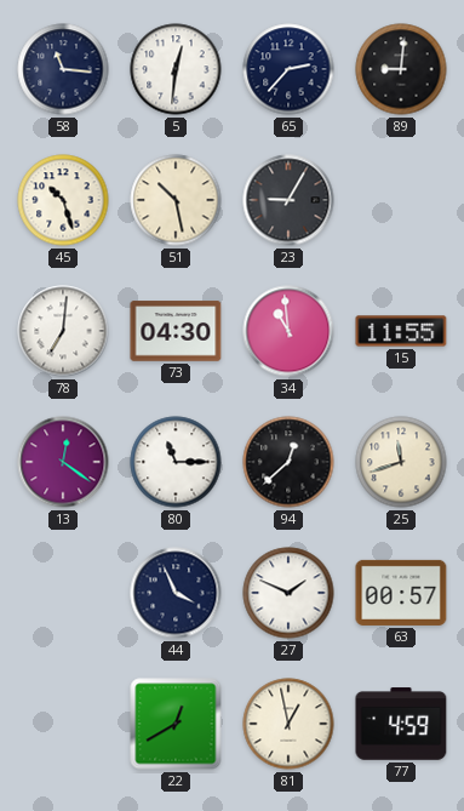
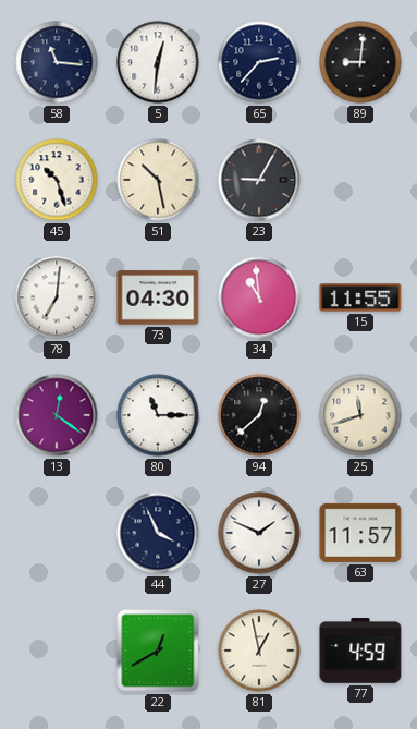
63: 00:57 -> 11:57 (360, 533)
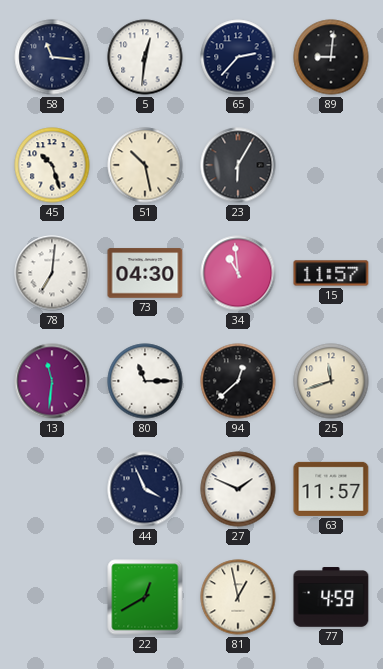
23: 9:05 -> 6:05 (238, 165)
15: 11:55 -> 11:57 (331, 273)
13: 12:21 -> 11:31 (52, 381)
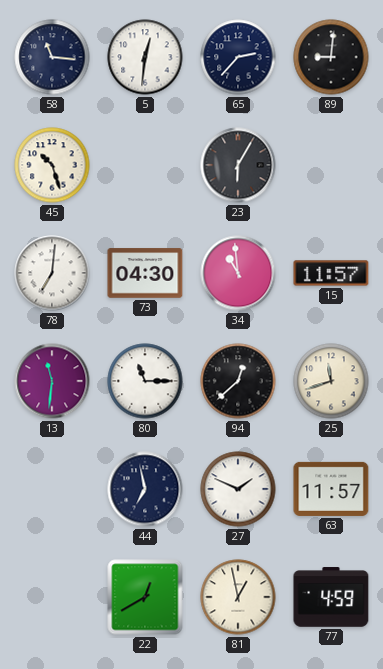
51: 10:28 -> none (145, 165)
44: 3:56 -> 6:58 (145, 489)
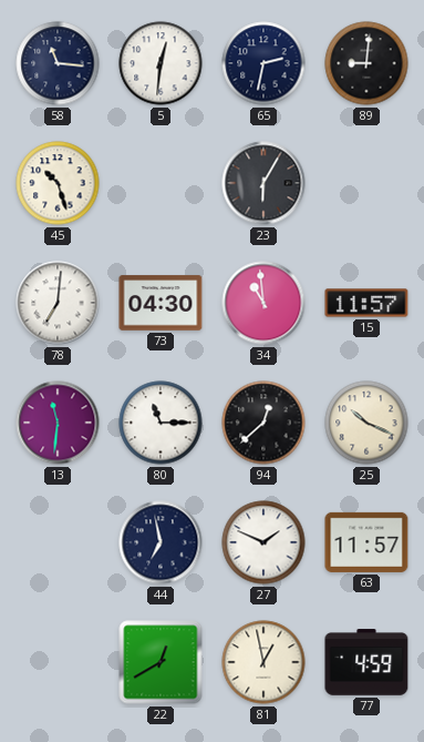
65: 2:37 -> 2:32 (263, 63)
25: 11:42 -> 10:19 (366, 423)
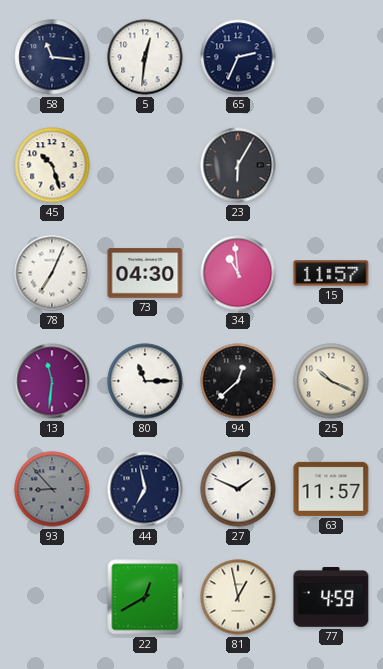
65: 2:32 -> 2:34 (238, 57)
89: 9:01 -> none (366, 63)
78: 7:01 -> 7:04 (52, 273)
93: none -> 8:53 (52, 489)
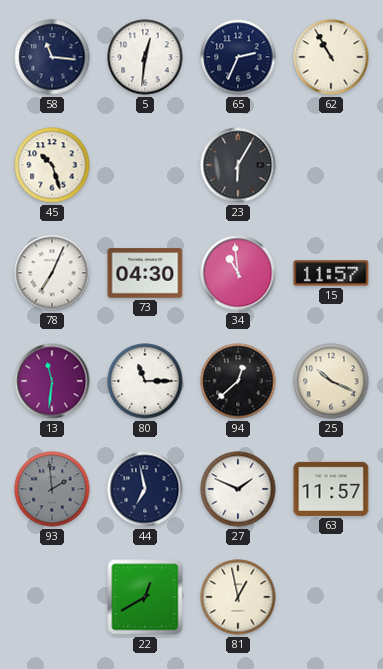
62: none -> 10:55 (331, 57)
93: 8:53 -> 1:59 (52, 489)
77: 4:59 -> none (331, 597)
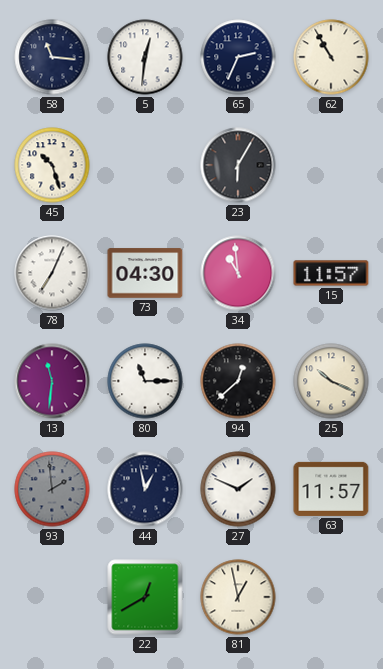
44: 6:58 -> 12:58 (145, 489)
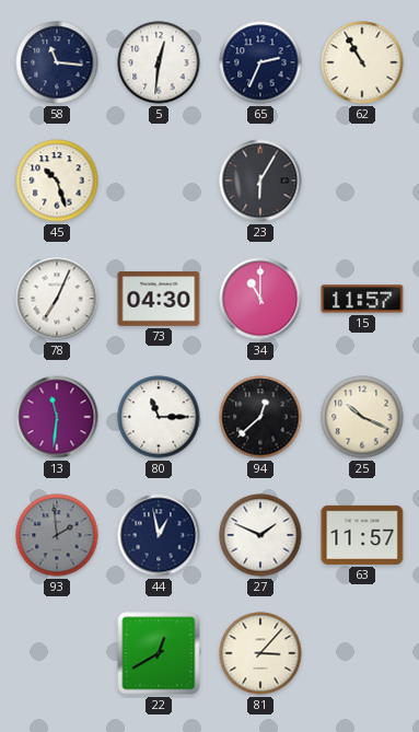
34: 10:59 -> 11:00 (260, 299)
81: 12:58 -> 3:07 (260, 653)
